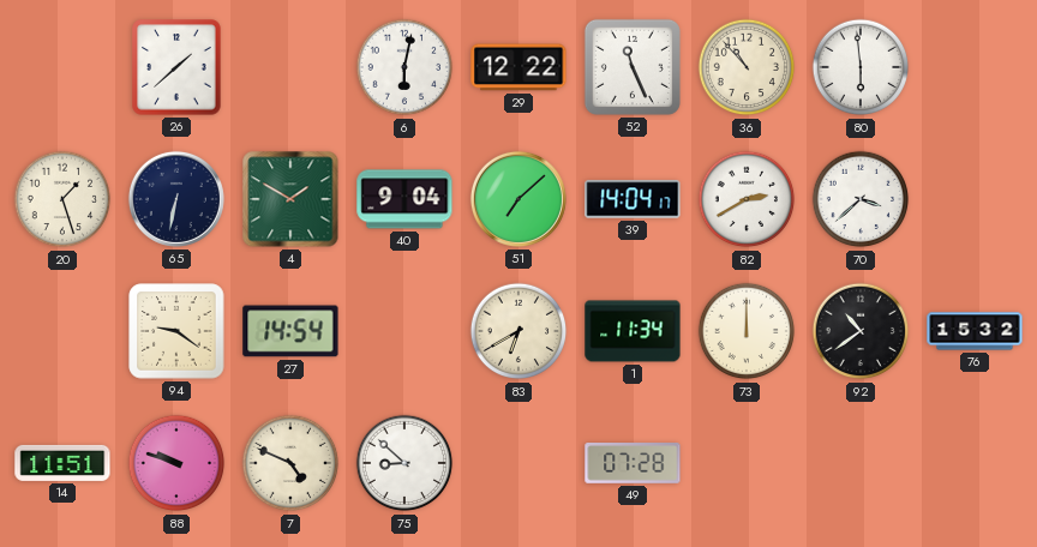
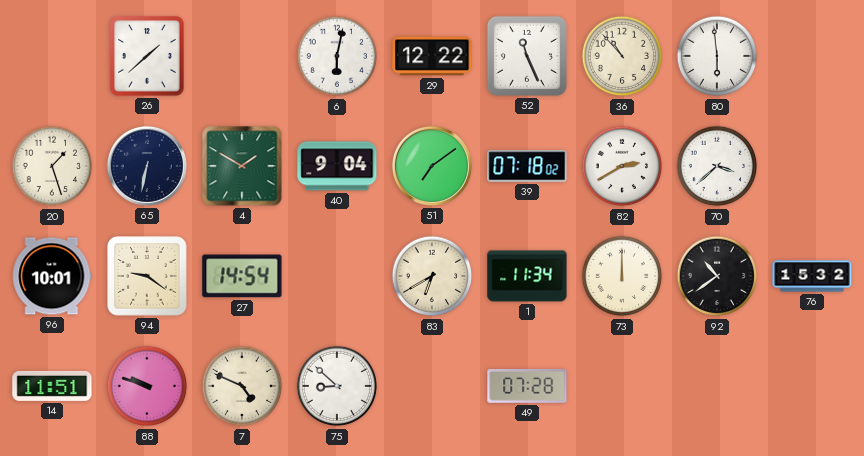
51: 7:08 -> 7:09 (432, 166)
39: 14:04 -> 07:18 (527, 166)
96: none -> 10:01 (52, 276)
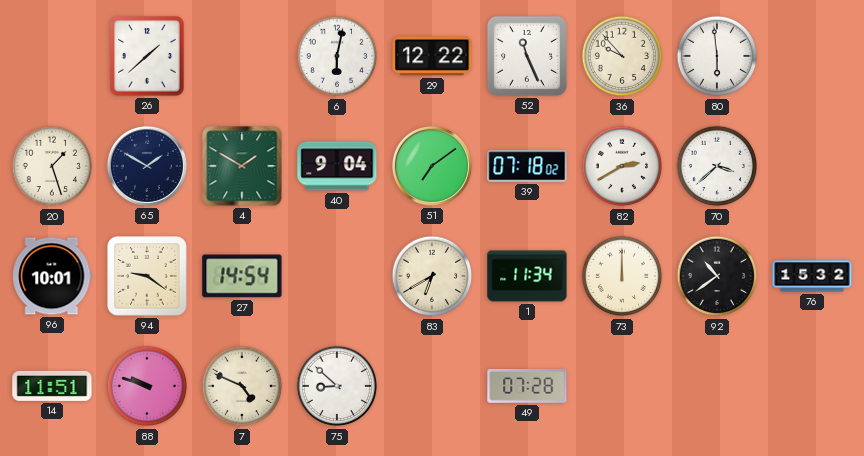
36: 10:53 -> 9:53 (622, 56)
65: 6:32 -> 1:50 (147, 166)
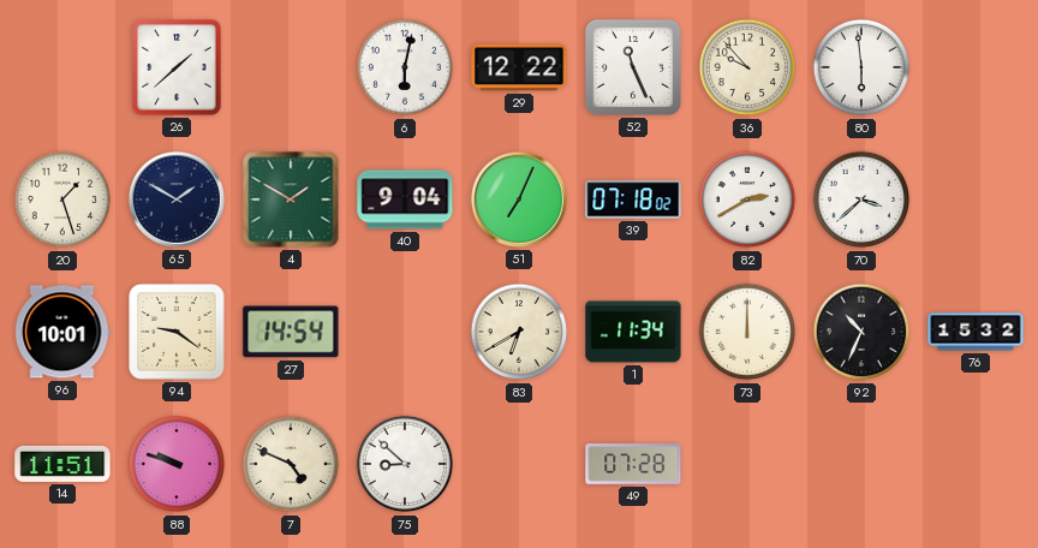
51: 7:09 -> 7:04 (519, 199)
92: 10:39 -> 10:34 (861, 332)
